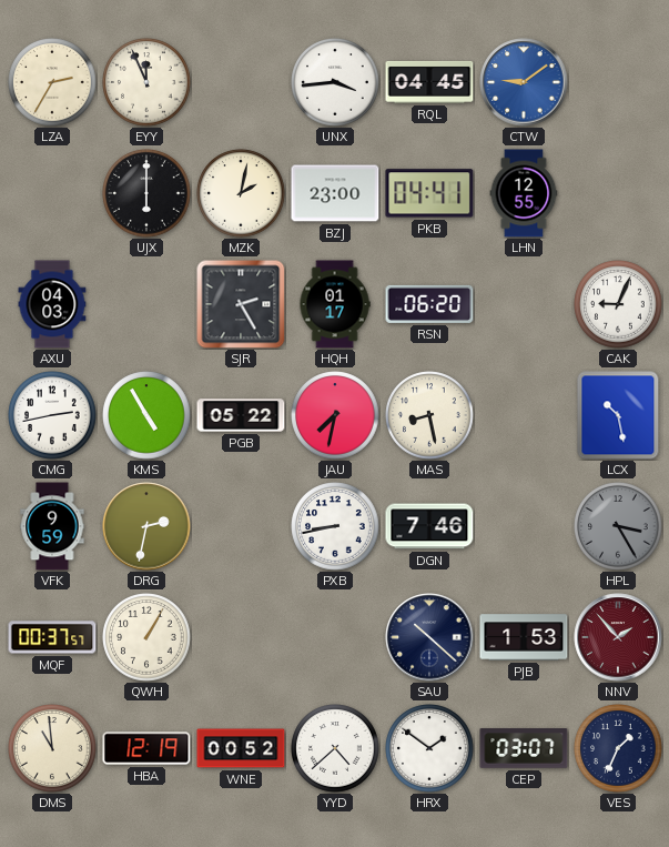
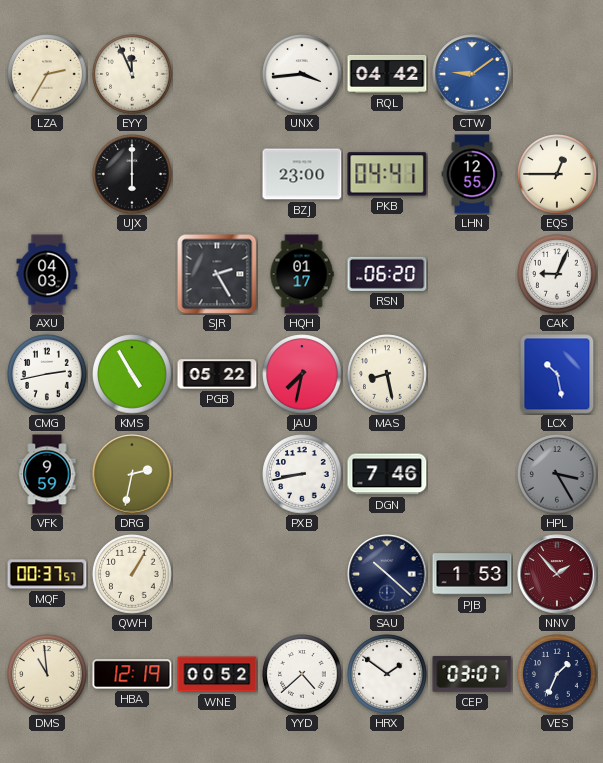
RQL: 04:45 -> 04:42 (387, 74)
MZK: 2:02 -> none (241, 193)
EQS: none -> 12:45 (557, 174)
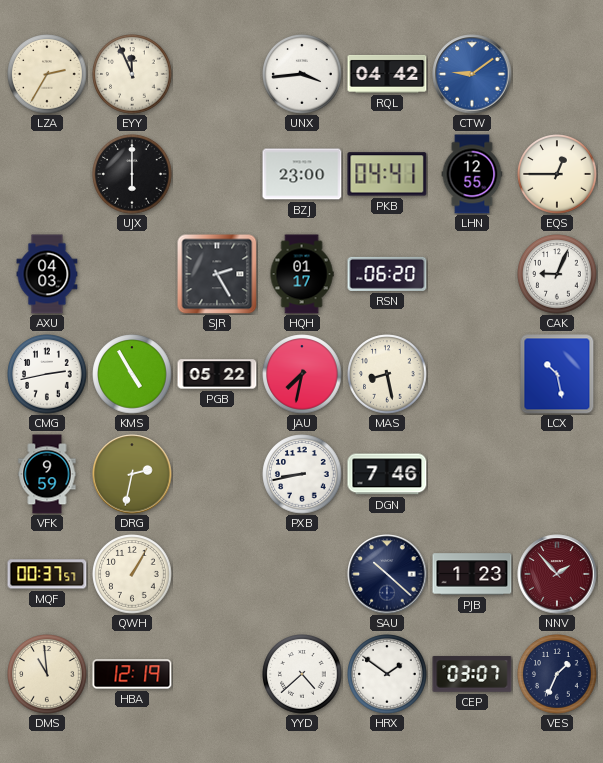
HPL: 3:25 -> none (557, 474)
PJB: 1:53 -> 1:23 (472, 574)
WNE: 00:52 -> none (217, 674)
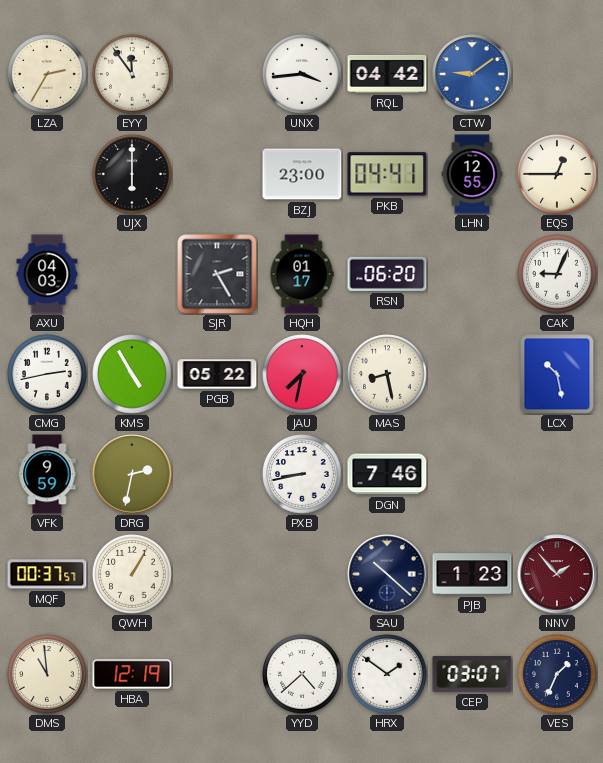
EYY: 11:56 -> 11:54 (132, 74)
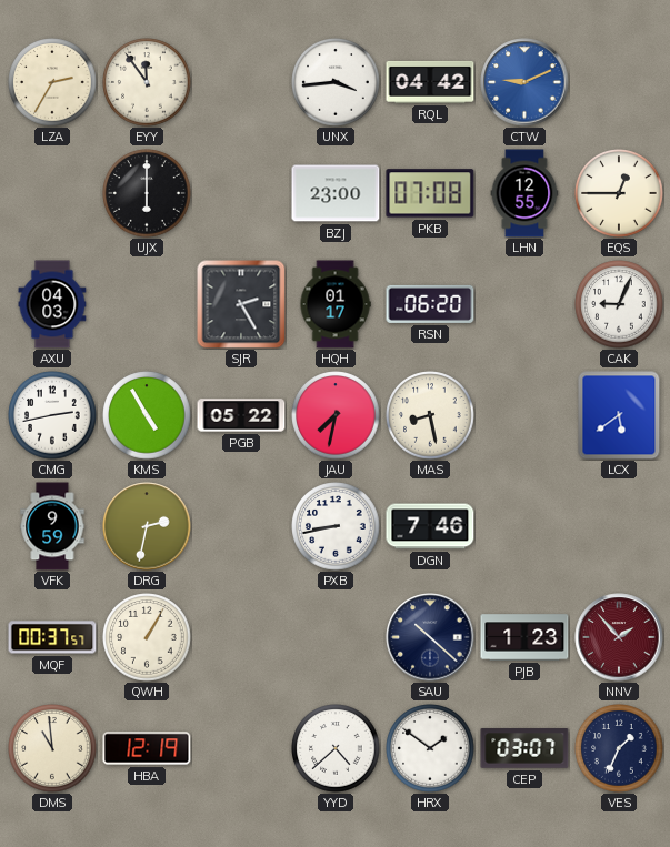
CTW: 9:09 -> 9:11 (524, 82)
PKB: 04:41 -> 07:08 (430, 193)
LCX: 10:28 -> 5:39 (619, 415)
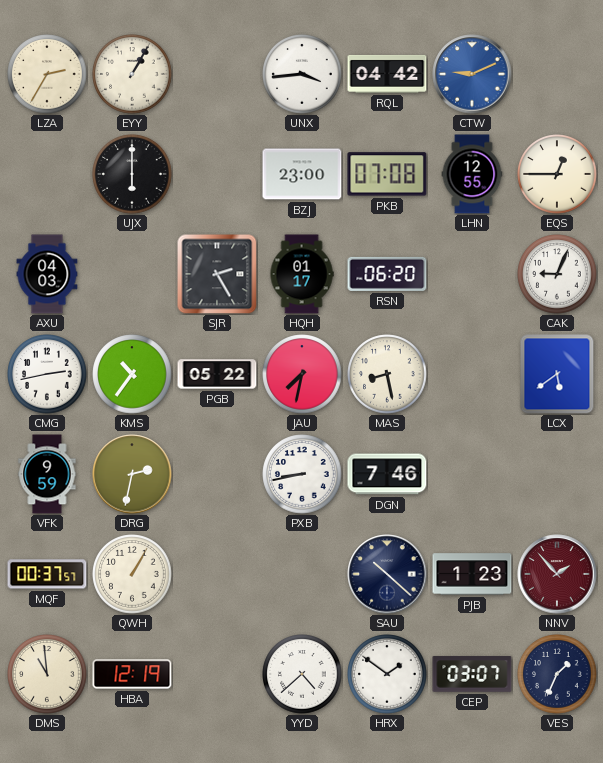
EYY: 11:54 -> 1:05 (132, 74)
KMS: 4:55 -> 10:36 (132, 374)
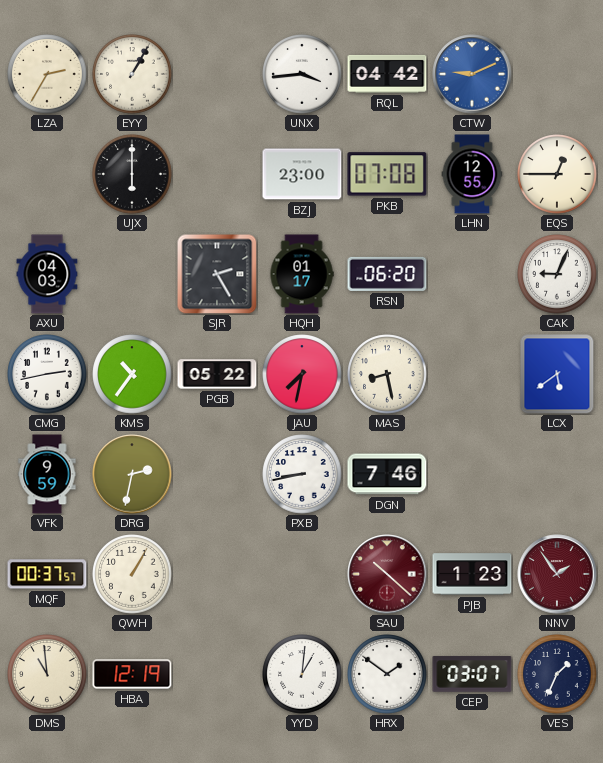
SAU dial: navy -> burgundy (387, 574)
NNV: 1:53 -> 1:54 (557, 574)
YYD: 4:38 -> 1:01 (302, 674)
